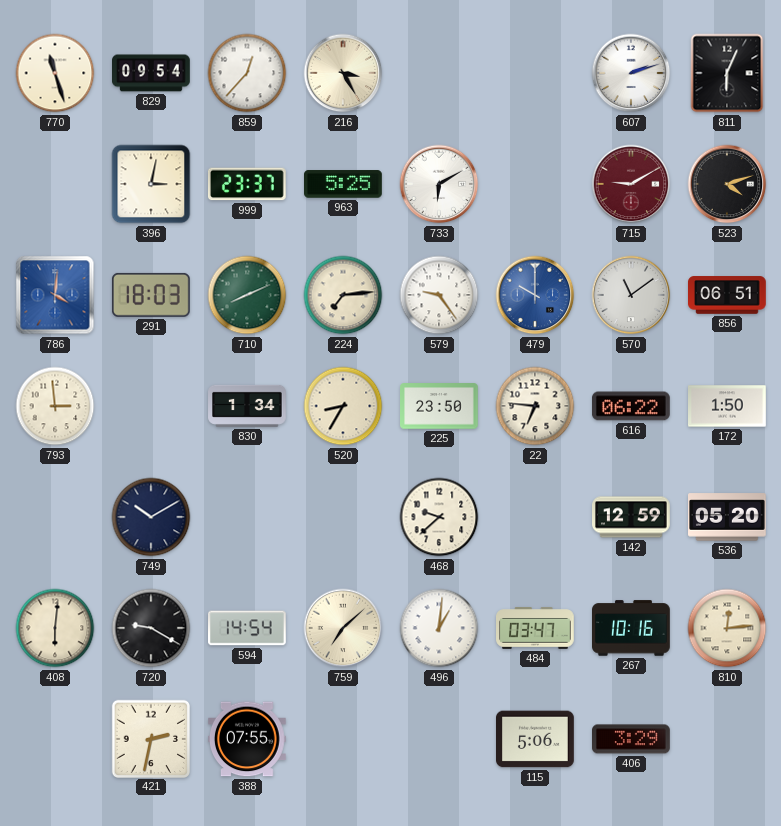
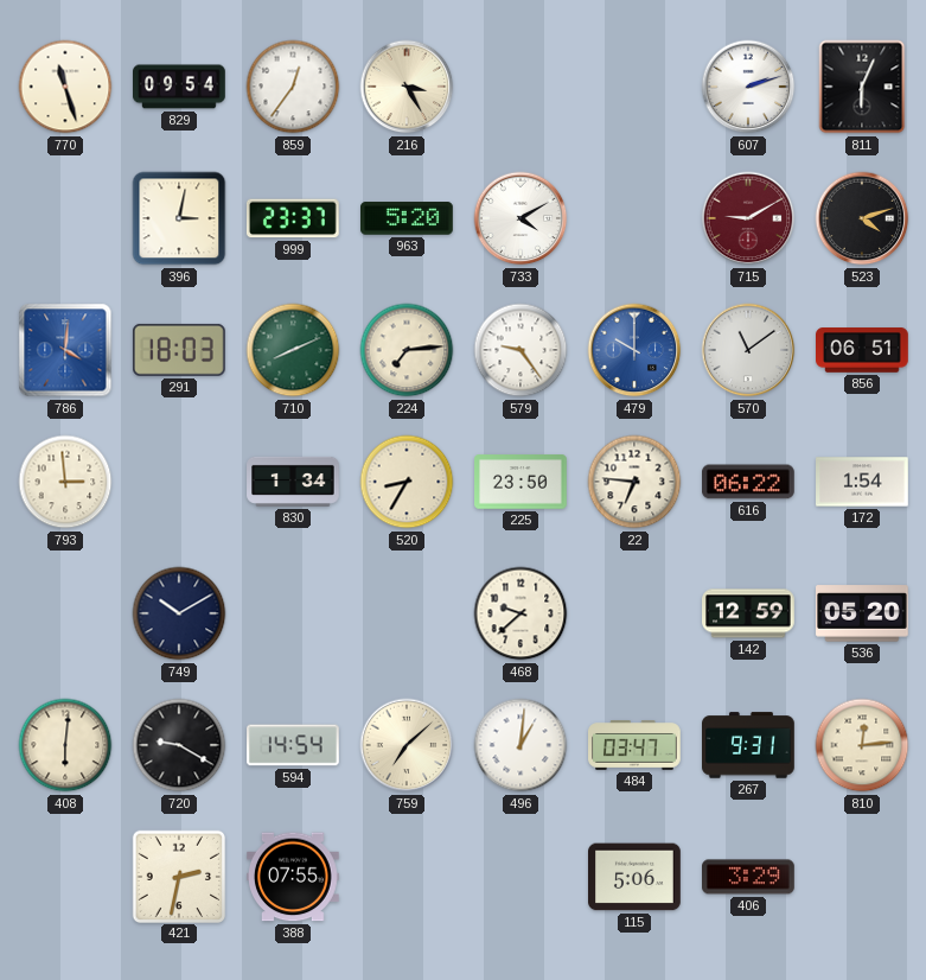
859: 12:37 -> 12:36 (293, 87)
963: 5:25 -> 5:20 (408, 218)
733: 6:10 -> 4:10 (521, 218)
172: 1:50 -> 1:54 (863, 482)
267: 10:16 -> 9:31 (749, 745)
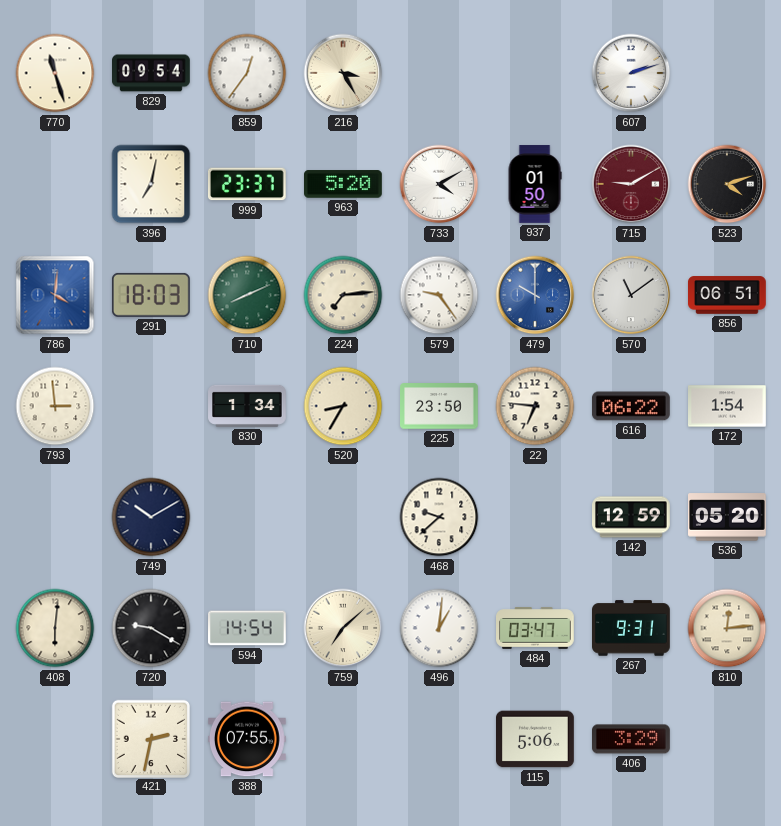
811: 6:04 -> none (862, 87)
396: 3:02 -> 7:02 (151, 184)
937: none -> 01:50 (535, 184)
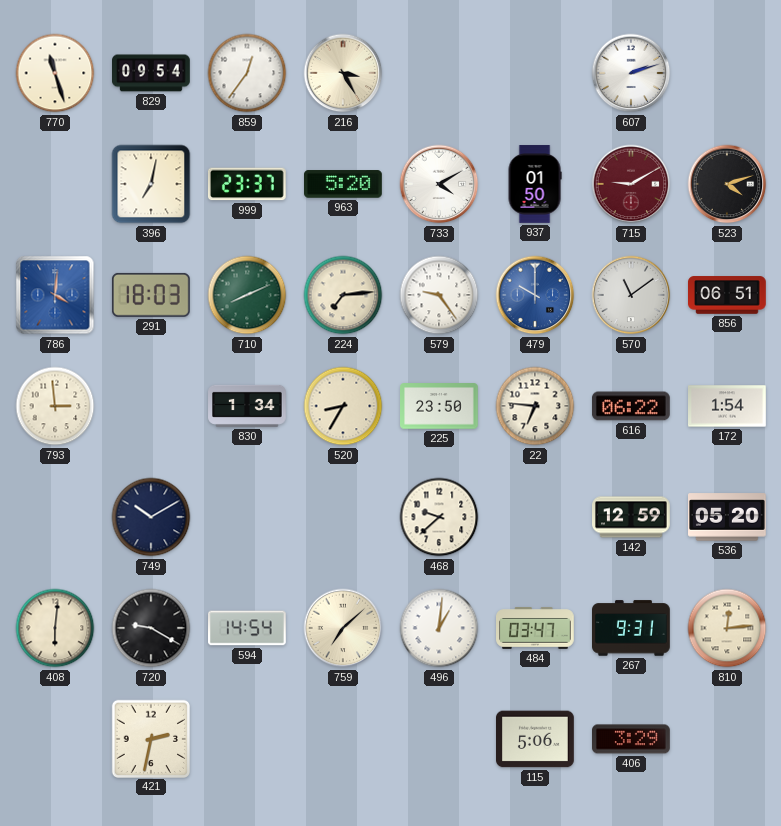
388: 07:55 -> none (248, 739)
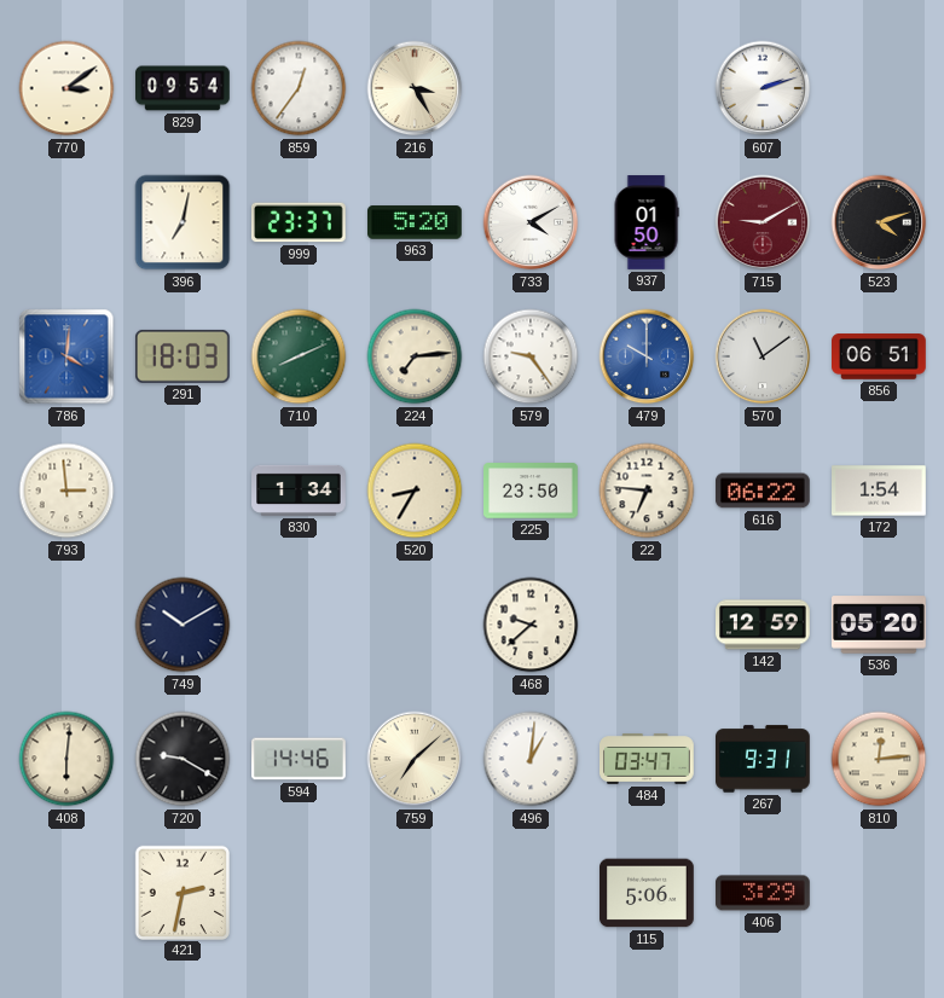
770: 11:27 -> 3:09 (66, 88)
594: 14:54 -> 14:46 (300, 759)
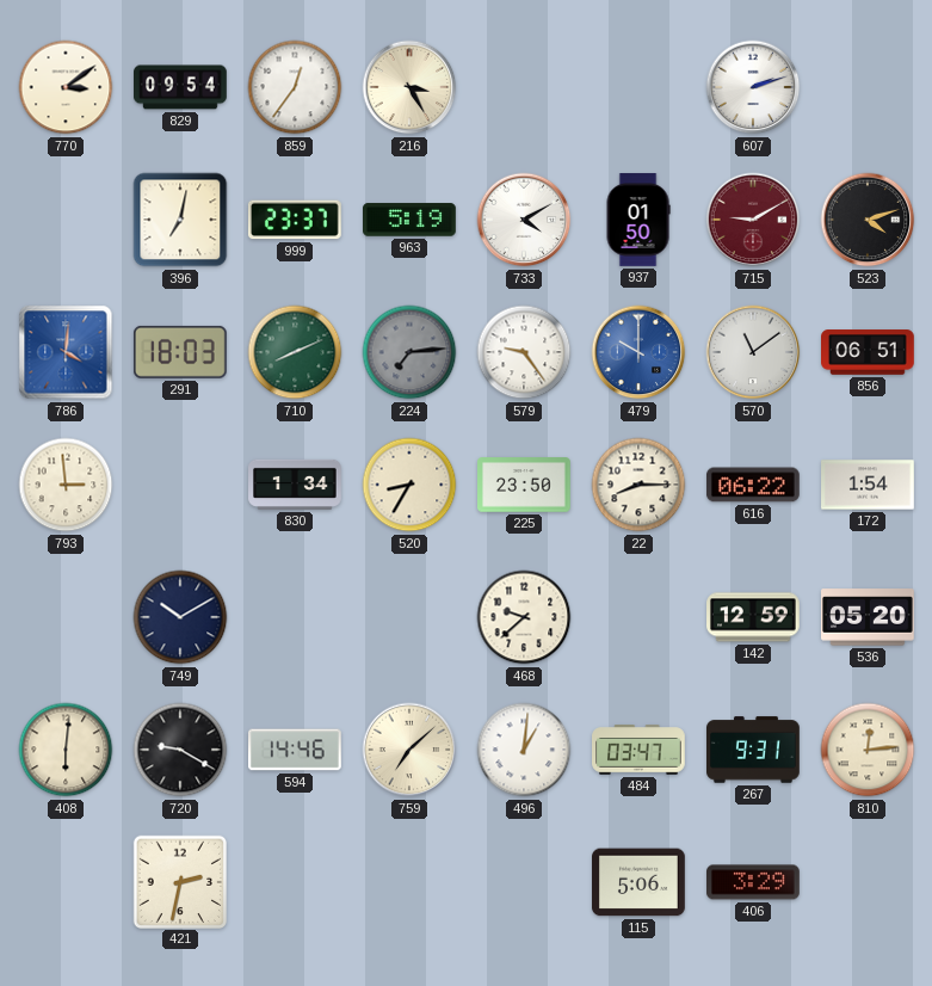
963: 5:20 -> 5:19 (411, 220)
224 dial: cream -> grey (409, 352)
22: 6:46 -> 8:15 (638, 485)
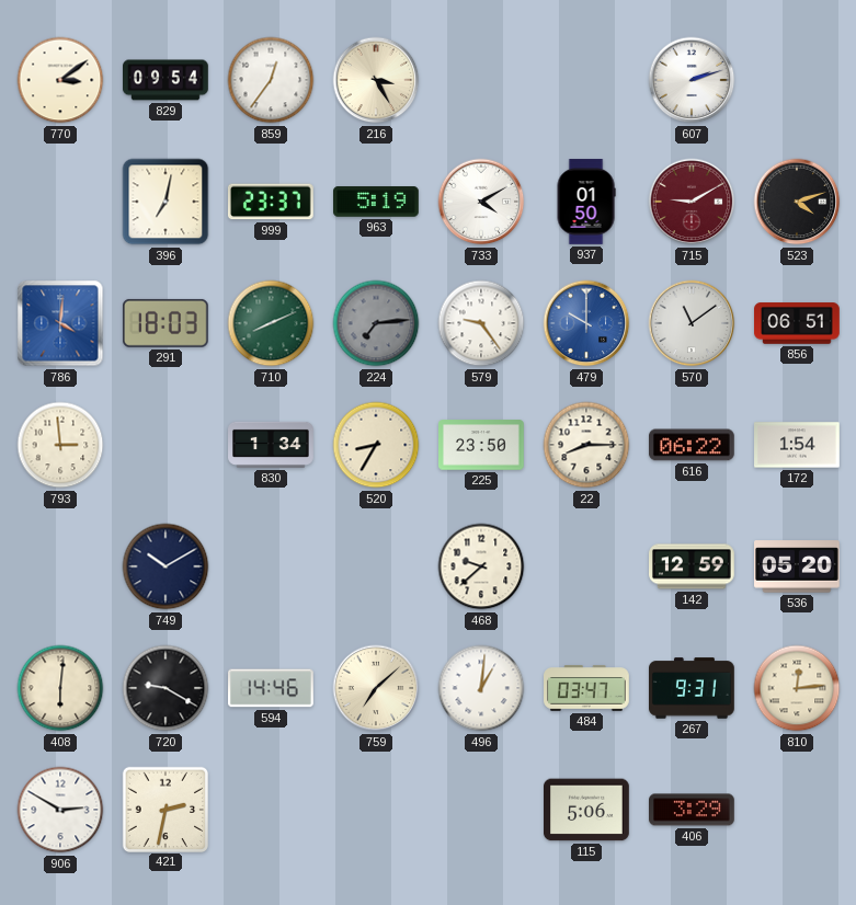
906: none -> 2:50 (60, 810)
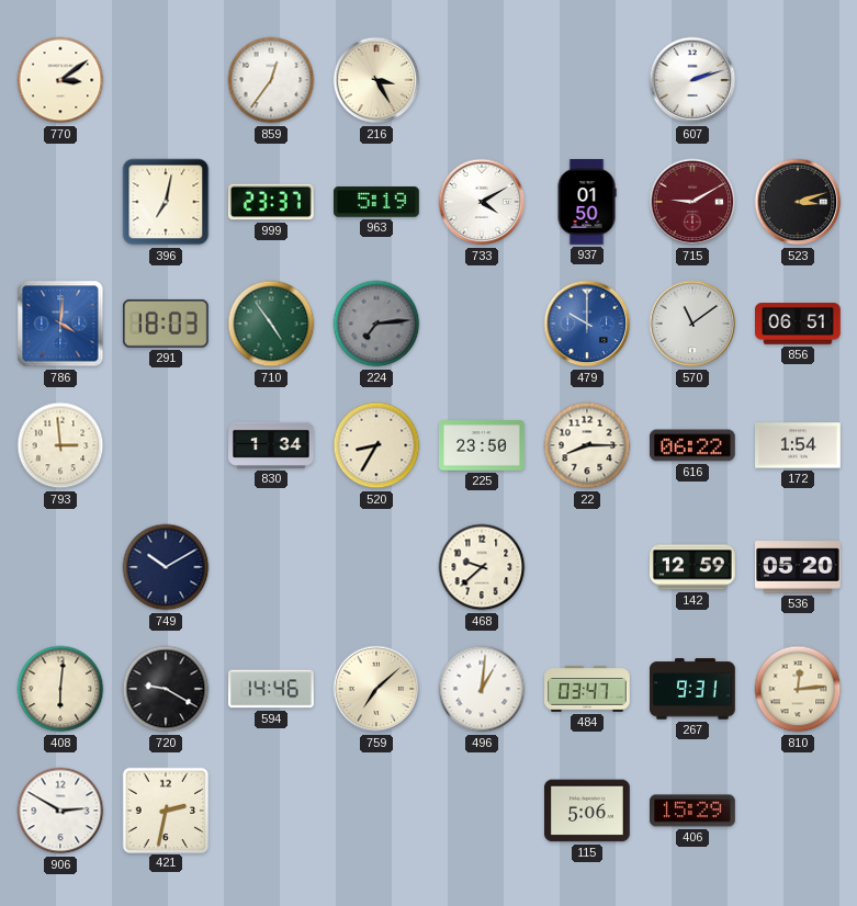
829: 09:54 -> none (167, 80)
523: 4:12 -> 3:12 (798, 202)
710: 8:11 -> 4:54 (271, 324)
579: 9:24 -> none (481, 323)
406: 3:29 -> 15:29 (694, 811)
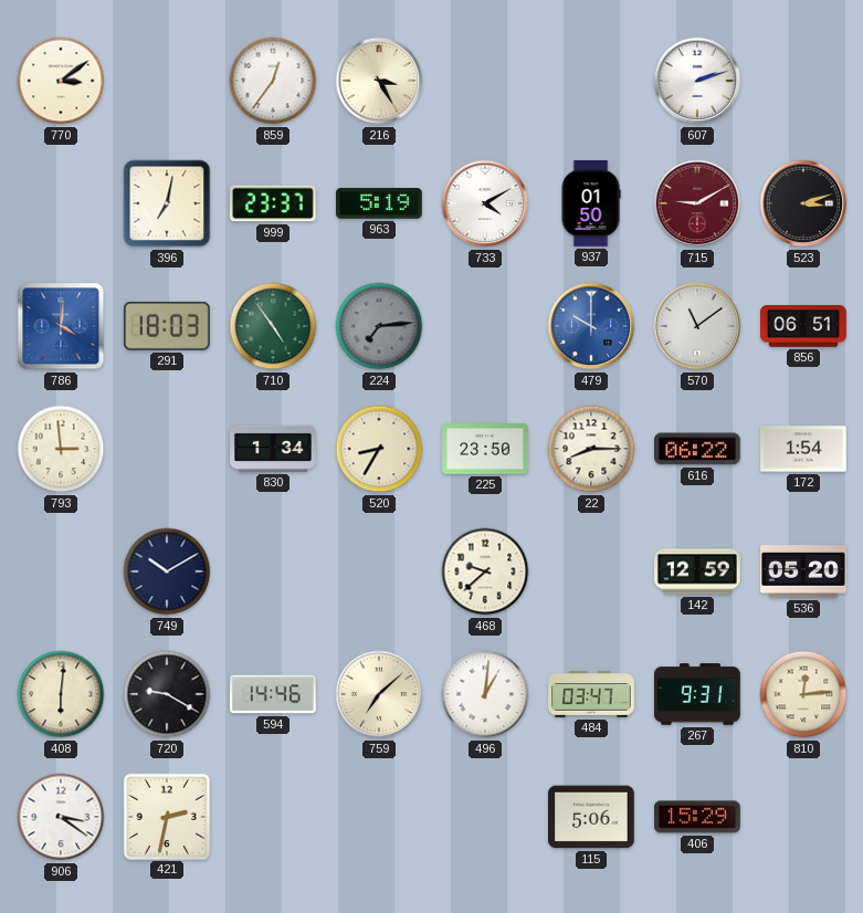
906: 2:50 -> 3:21 (61, 817)
